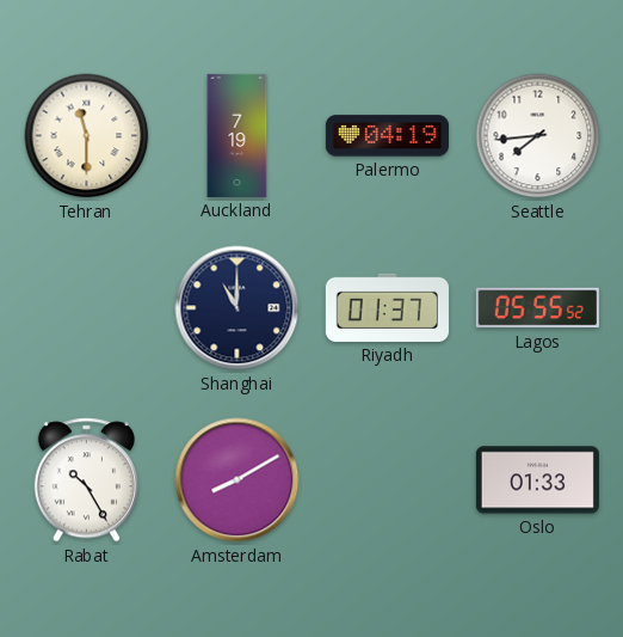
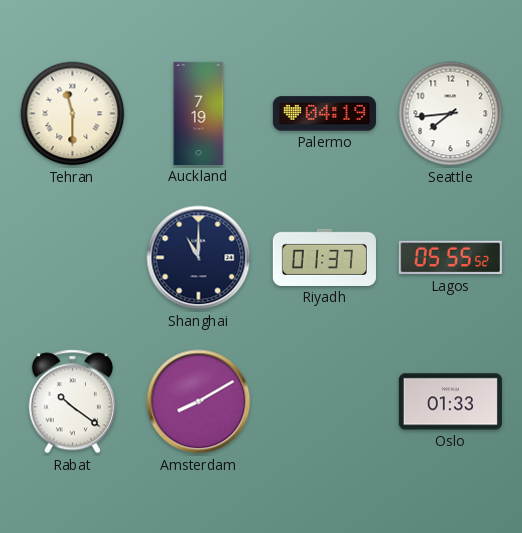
Rabat: 10:25 -> 10:21 (72, 402)
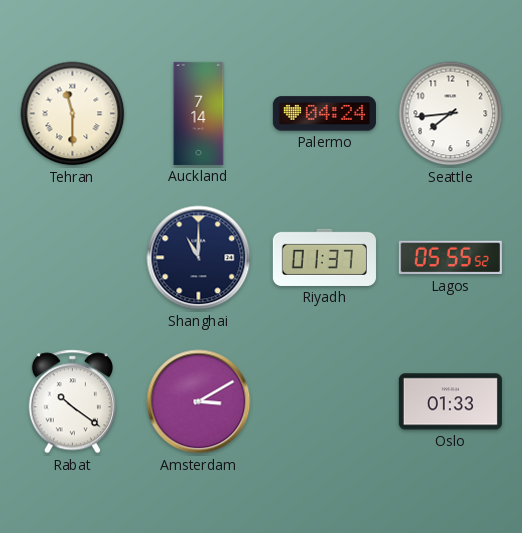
Auckland: 7:19 -> 7:14 (199, 113)
Palermo: 04:19 -> 04:24 (324, 114)
Amsterdam: 8:10 -> 3:10 (199, 402)
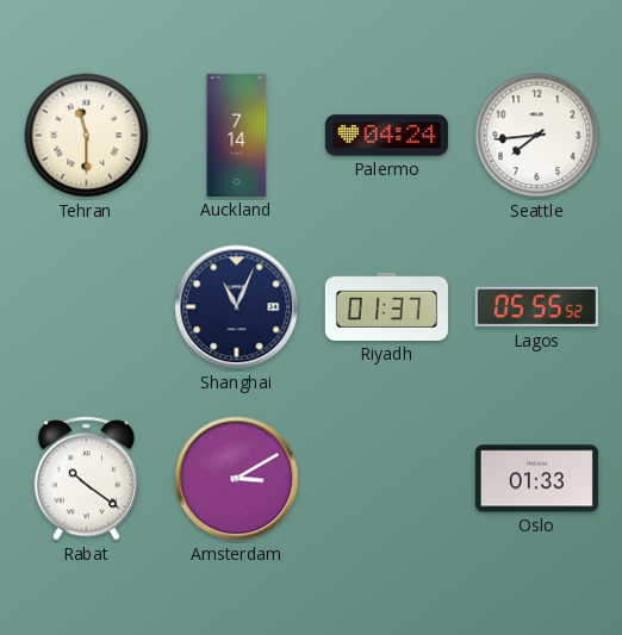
Shanghai: 11:00 -> 11:04 (237, 307)
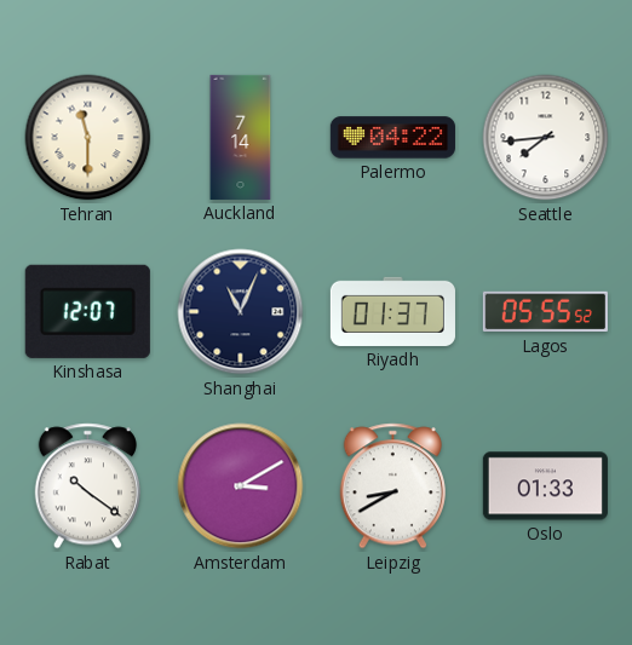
Palermo: 04:24 -> 04:22 (392, 138)
Kinshasa: none -> 12:07 (87, 311)
Leipzig: none -> 8:40 (392, 486)
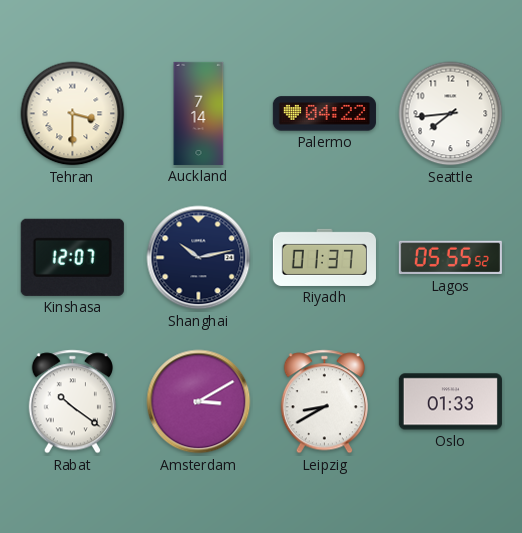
Tehran: 11:30 -> 3:30 (73, 114)
Shanghai: 11:04 -> 10:13 (199, 258)
